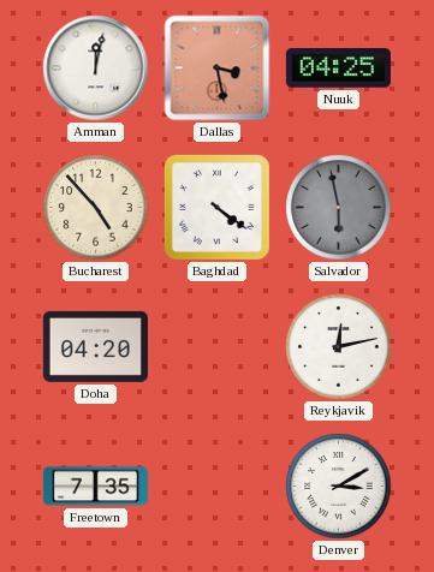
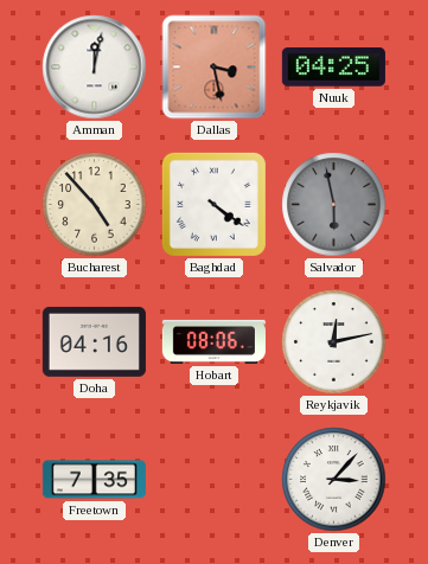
Doha: 04:20 -> 04:16 (94, 341)
Hobart: none -> 08:06 (213, 341)
Denver: 3:10 -> 3:07 (334, 480)
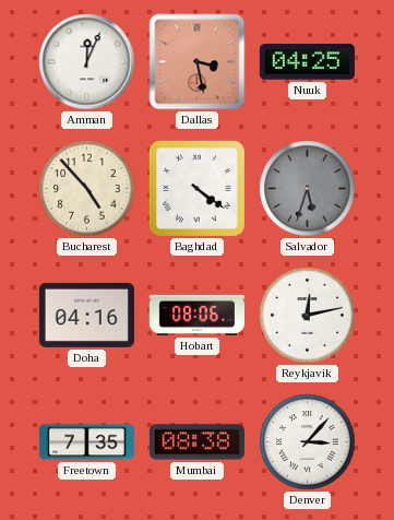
Amman: 12:02 -> 12:04 (87, 62)
Salvador: 5:58 -> 5:33 (308, 189)
Mumbai: none -> 08:38 (196, 442)
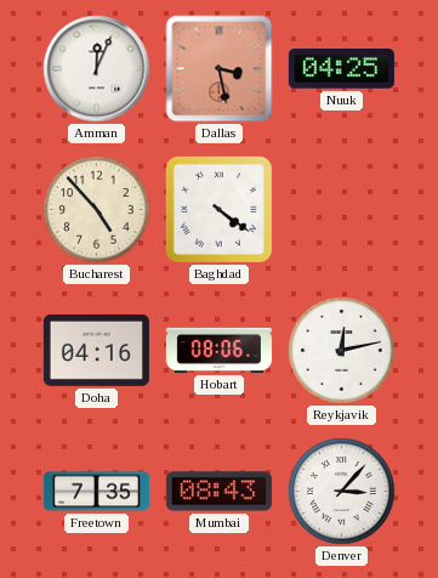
Salvador: 5:33 -> none (308, 189)
Mumbai: 08:38 -> 08:43 (218, 492)
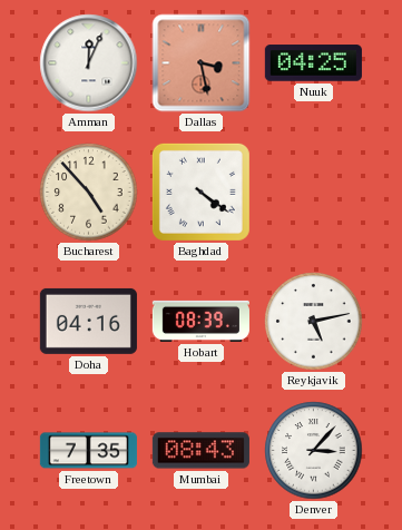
Hobart: 08:06 -> 08:39 (200, 321)
Reykjavik: 12:13 -> 5:13 (314, 322)
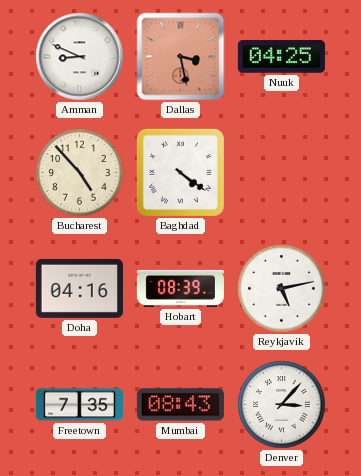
Amman: 12:04 -> 8:49 (80, 57)
